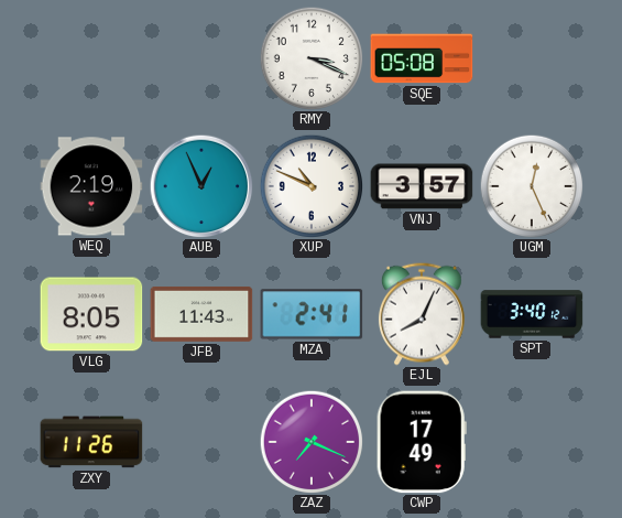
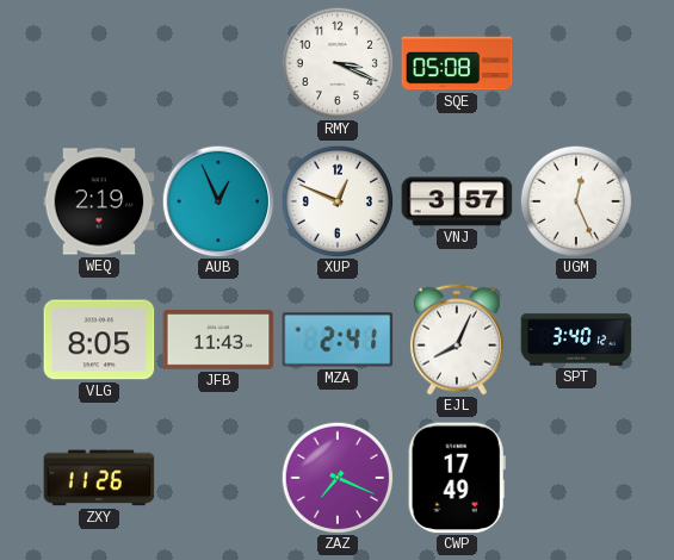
XUP: 10:49 -> 12:49 (338, 201)
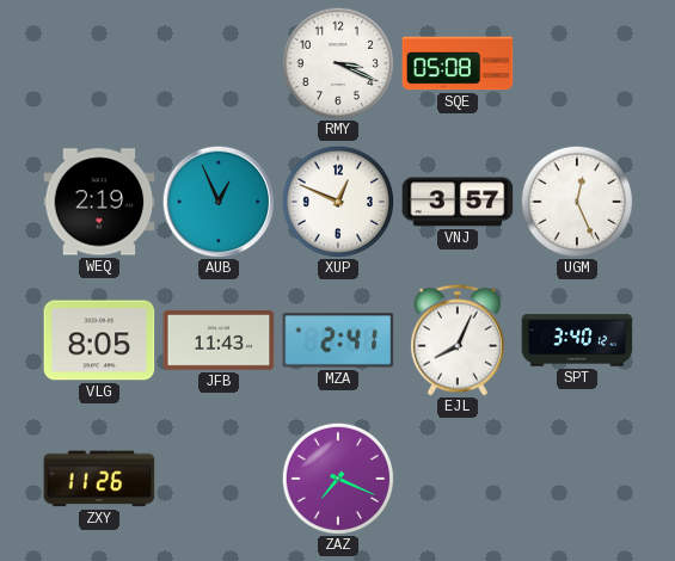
CWP: 17:49 -> none (457, 478)
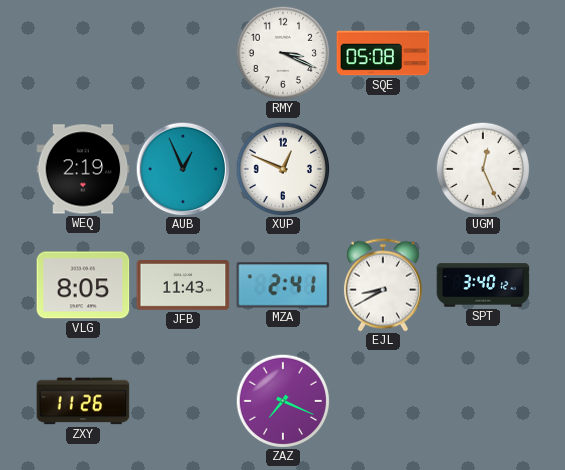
VNJ: 3:57 -> none (458, 202)
EJL: 8:04 -> 8:40 (383, 285)
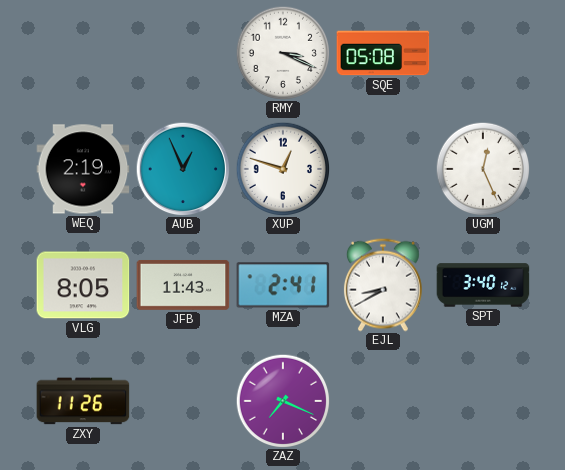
XUP: 12:49 -> 12:48 (283, 169)
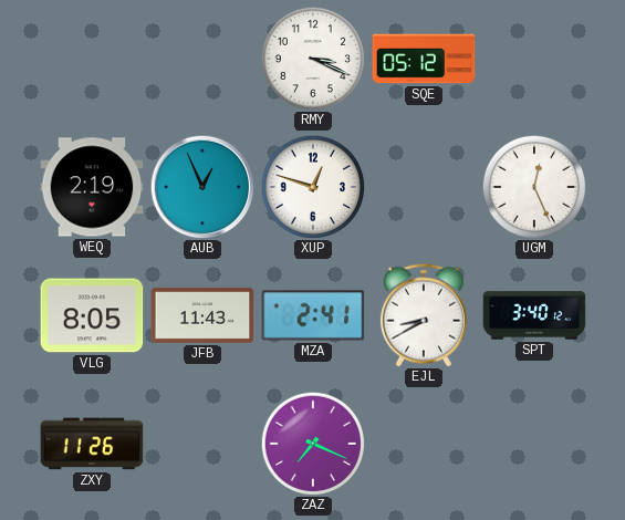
SQE: 05:08 -> 05:12 (424, 59)
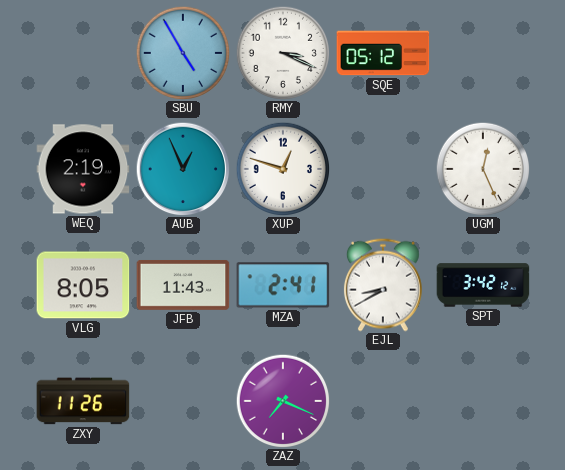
SBU: none -> 4:55 (183, 53)
SPT: 3:40 -> 3:42 (483, 285)
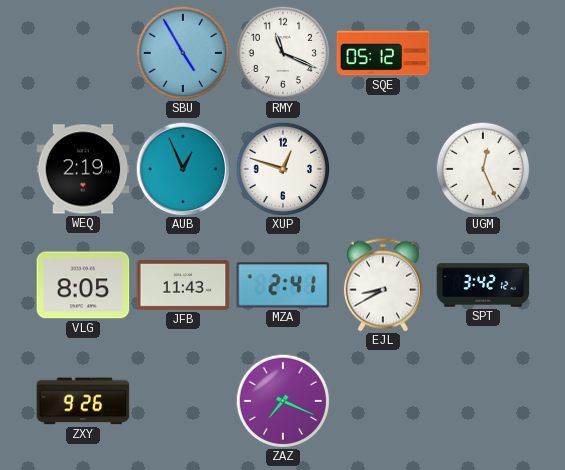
RMY: 3:19 -> 11:19 (283, 53)
ZXY: 11:26 -> 9:26 (83, 401)
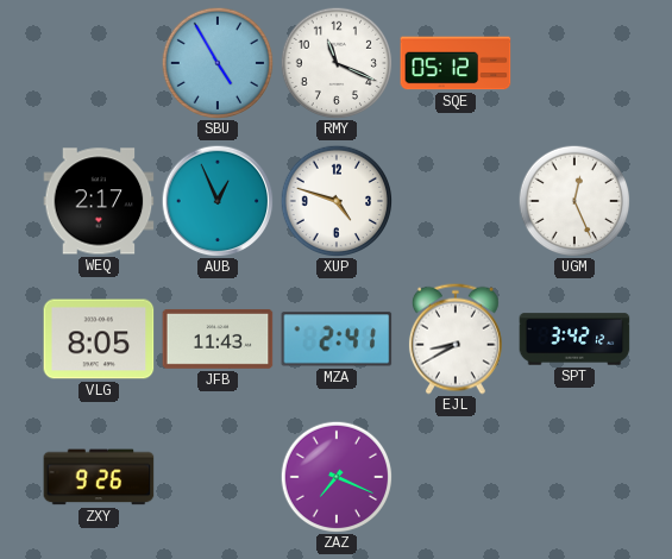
WEQ: 2:19 -> 2:17 (99, 201)
XUP: 12:48 -> 4:48 (337, 201)
